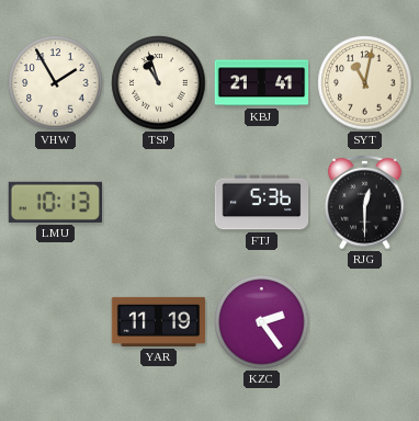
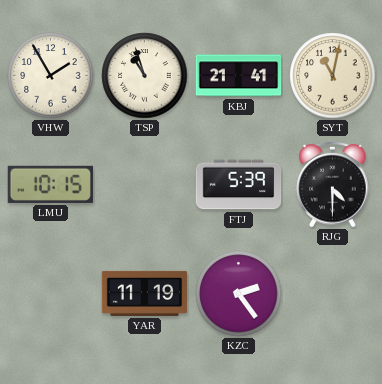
LMU: 10:13 -> 10:15 (50, 184)
FTJ: 5:36 -> 5:39 (239, 185)
RJG: 12:30 -> 4:30 (333, 184)
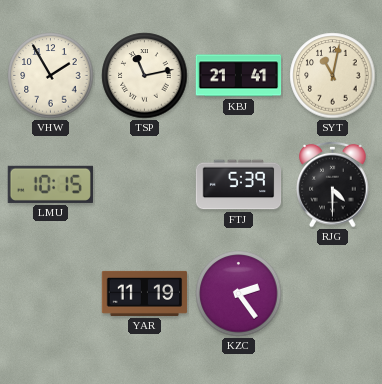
TSP: 10:57 -> 11:13 (145, 76)
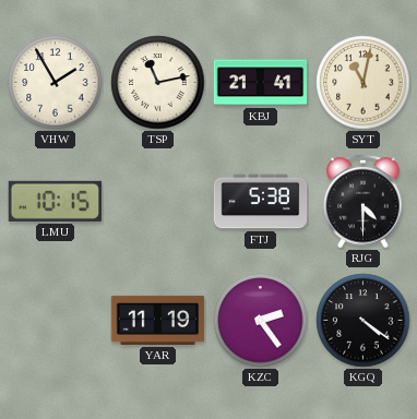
FTJ: 5:39 -> 5:38 (261, 202)
KGQ: none -> 4:21 (364, 321)
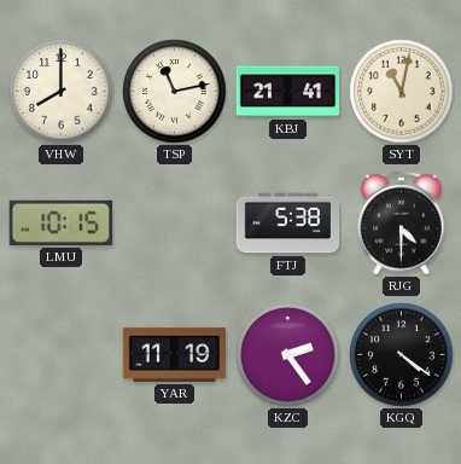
VHW: 1:55 -> 8:00 (62, 92)
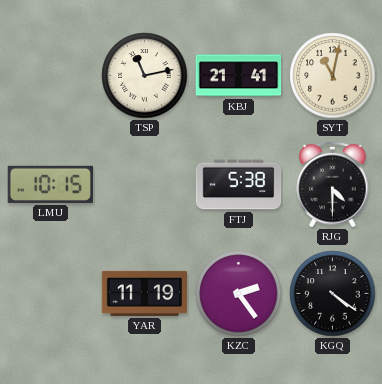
VHW: 8:00 -> none (62, 92)
